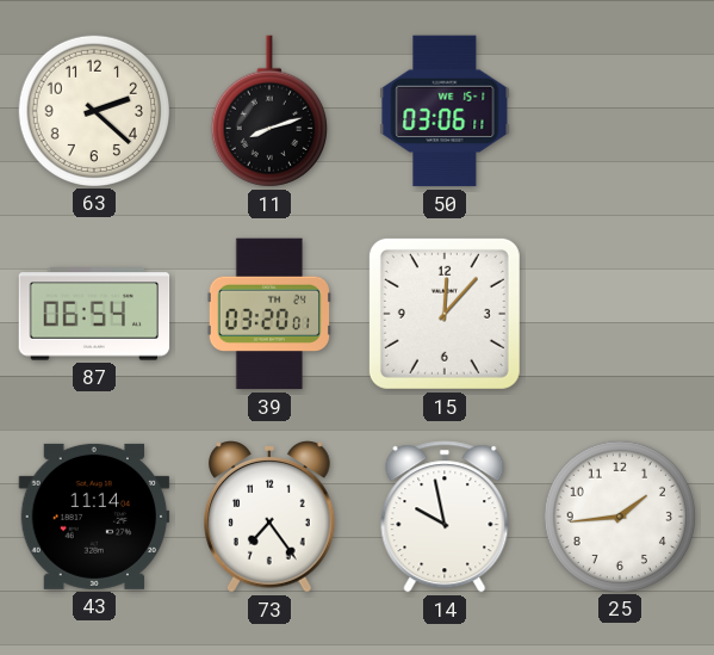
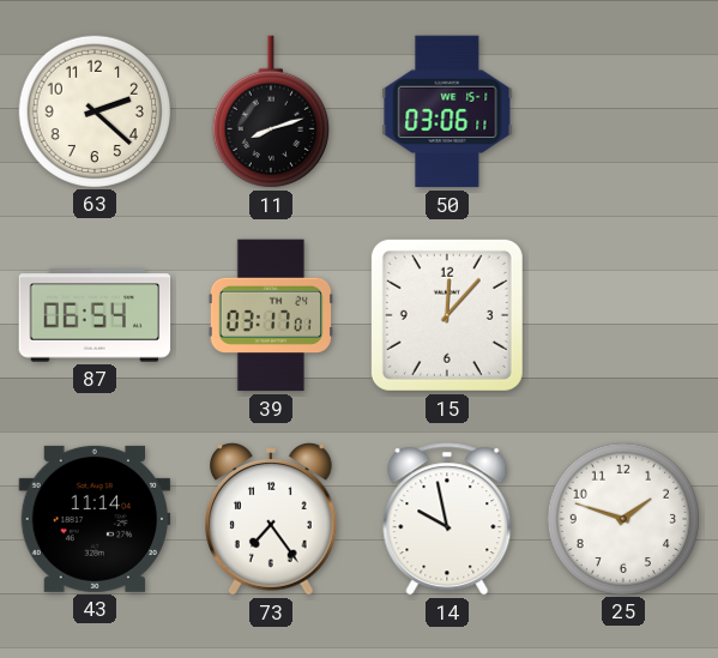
39: 03:20 -> 03:17 (270, 315)
25: 1:44 -> 1:48 (622, 518)
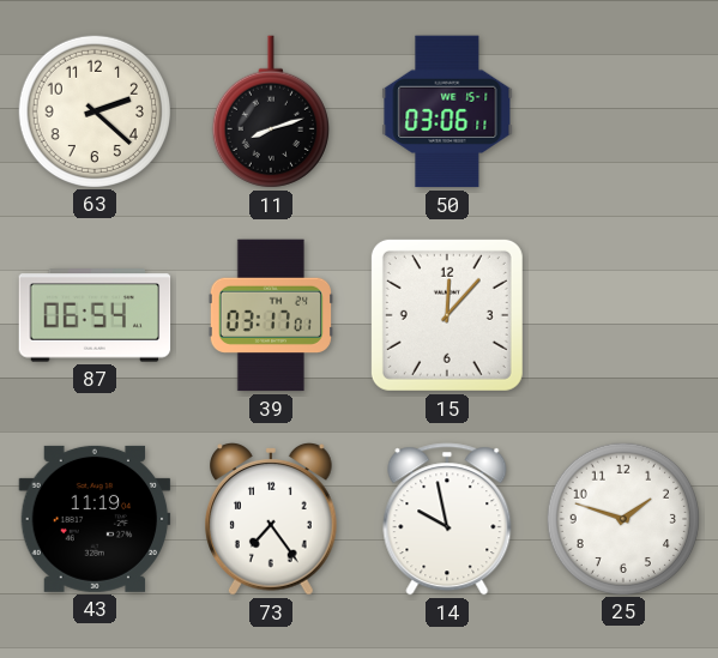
43: 11:14 -> 11:19 (95, 519)
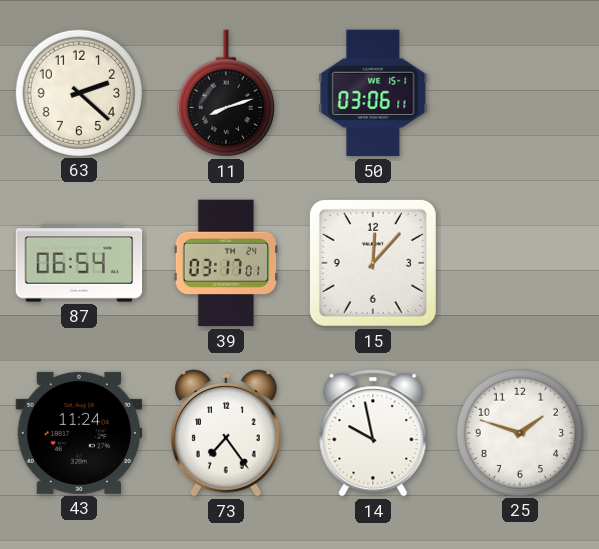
43: 11:19 -> 11:24 (79, 433)
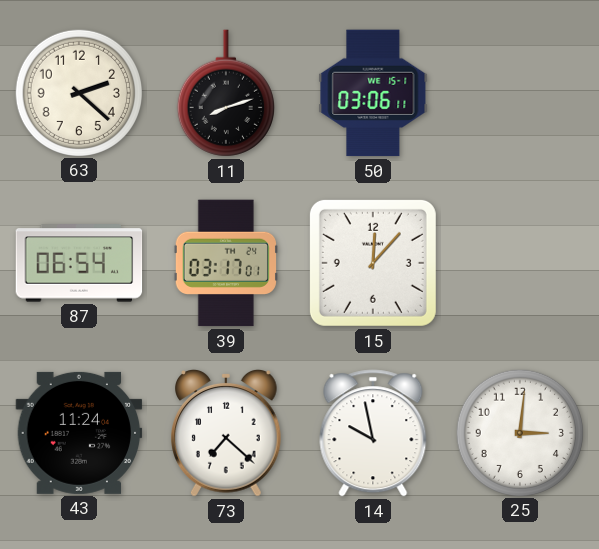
73: 7:24 -> 7:22 (227, 434)
25: 1:48 -> 3:01 (519, 432)
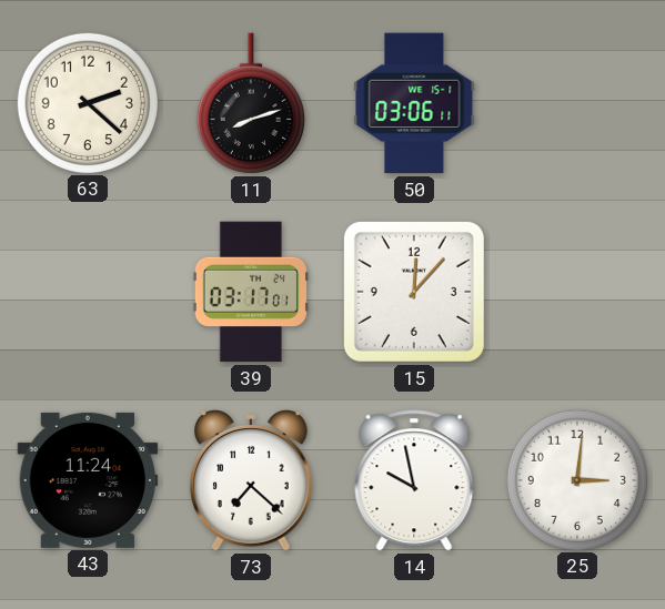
87: 06:54 -> none (79, 263)
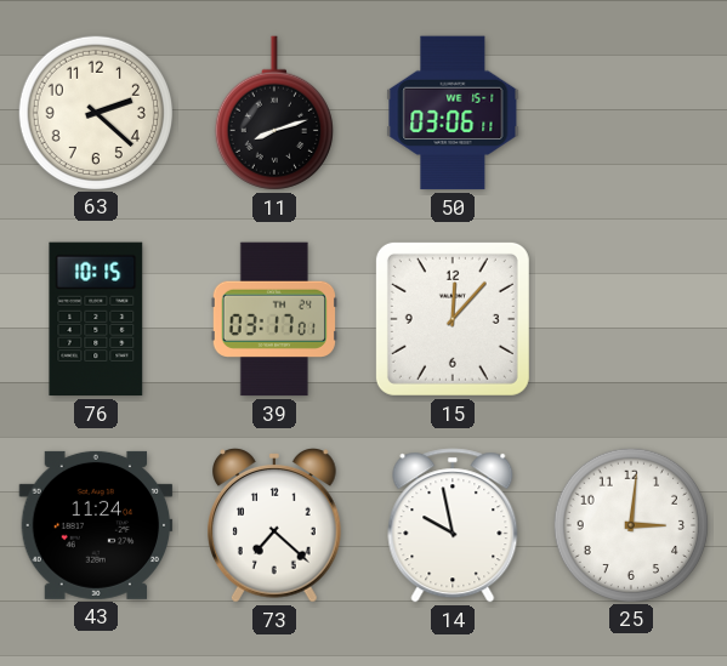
76: none -> 10:15 (96, 319)
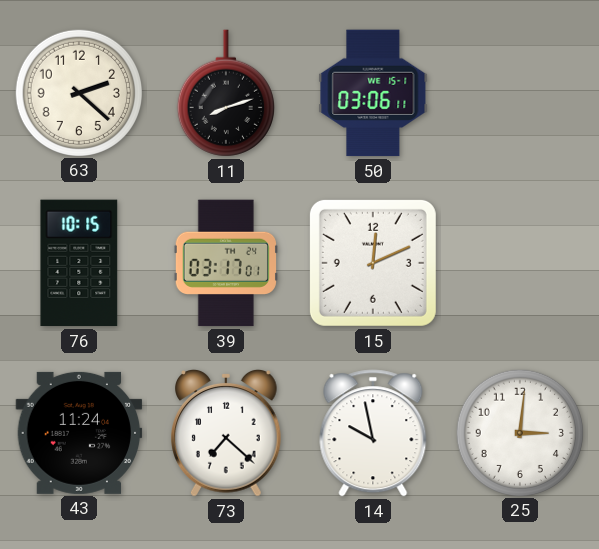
15: 12:07 -> 12:11 (373, 263)
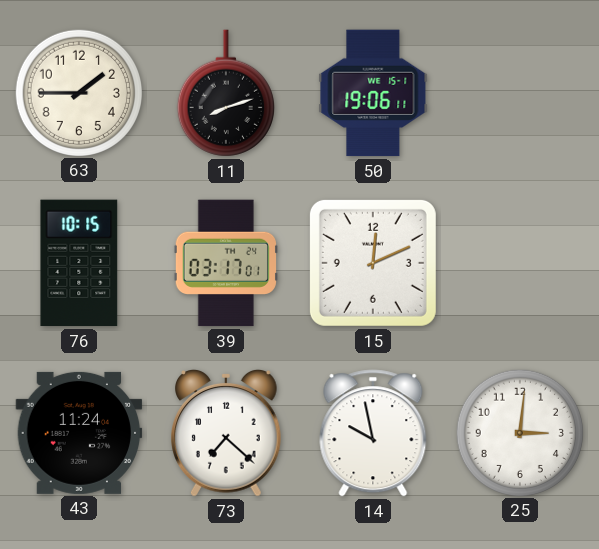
63: 2:22 -> 1:45 (78, 92)
50: 03:06 -> 19:06 (373, 93)
